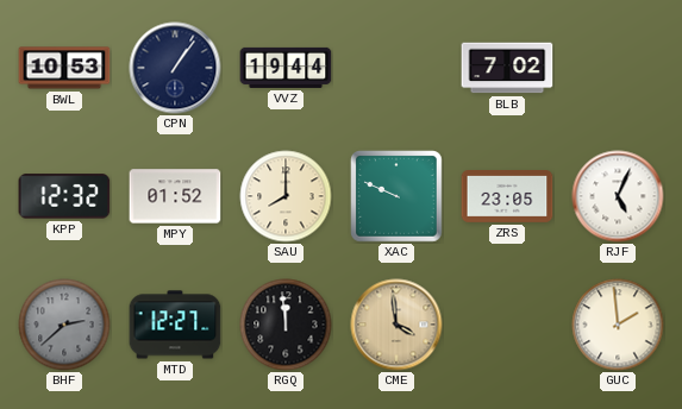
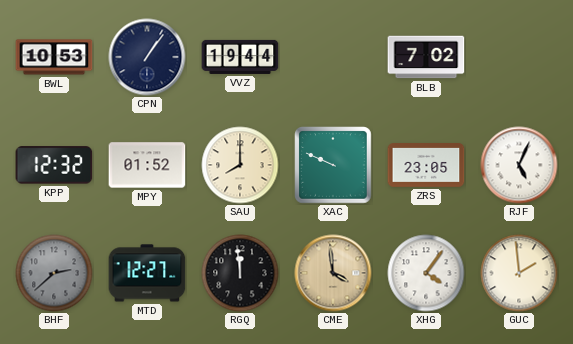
XHG: none -> 4:06 (426, 273)
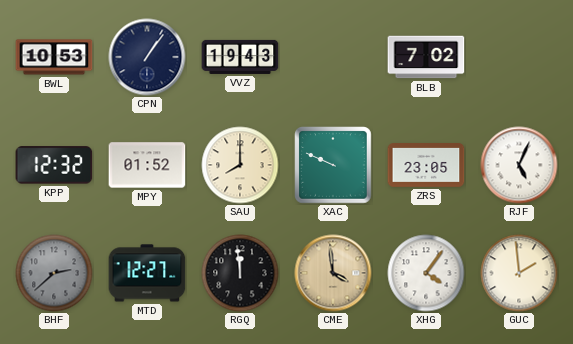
VVZ: 19:44 -> 19:43 (240, 57)
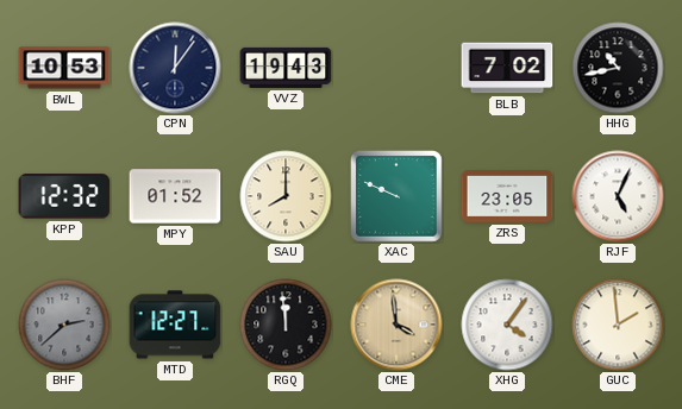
CPN: 1:06 -> 12:06 (175, 68)
HHG: none -> 10:43 (618, 68)
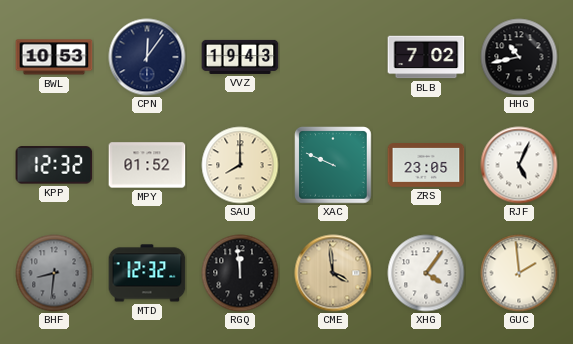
BHF: 2:38 -> 8:31 (54, 273)
MTD: 12:27 -> 12:32 (147, 273)
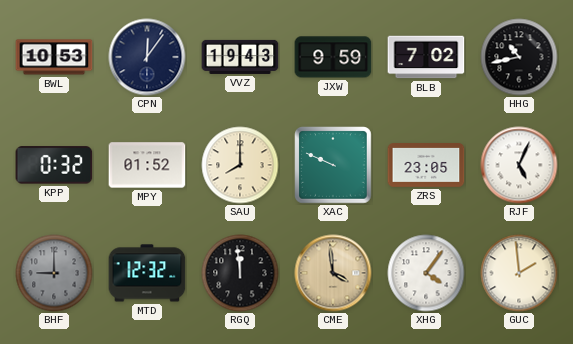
JXW: none -> 9:59 (333, 57)
KPP: 12:32 -> 0:32 (54, 165)
BHF: 8:31 -> 9:00 (54, 273)
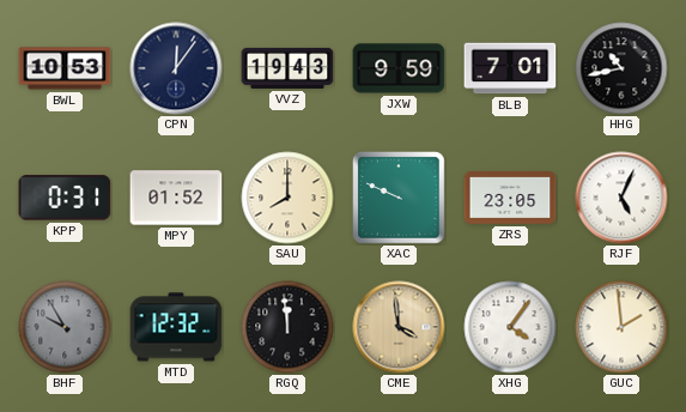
BLB: 7:02 -> 7:01 (510, 68)
KPP: 0:32 -> 0:31 (65, 198)
BHF: 9:00 -> 9:55 (65, 327)
